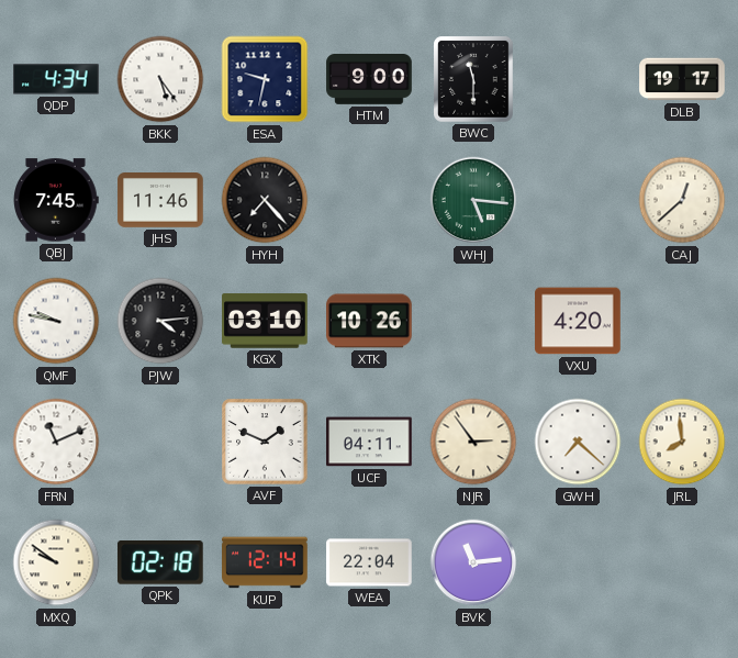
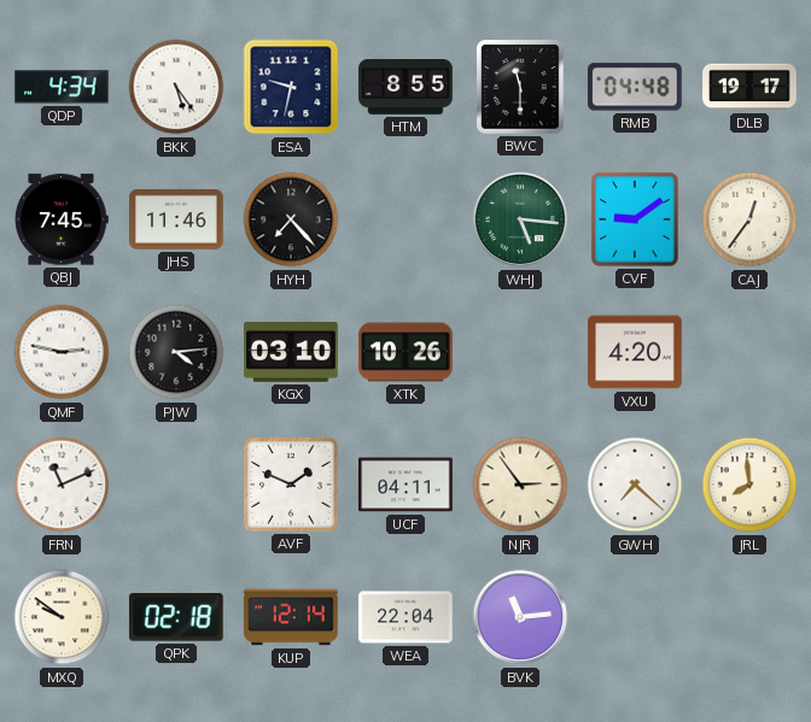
HTM: 9:00 -> 8:55 (405, 87)
RMB: none -> 04:48 (636, 87)
CVF: none -> 9:09 (635, 219)
CAJ: 12:38 -> 12:36 (749, 219)
QMF: 9:47 -> 2:47 (62, 352)
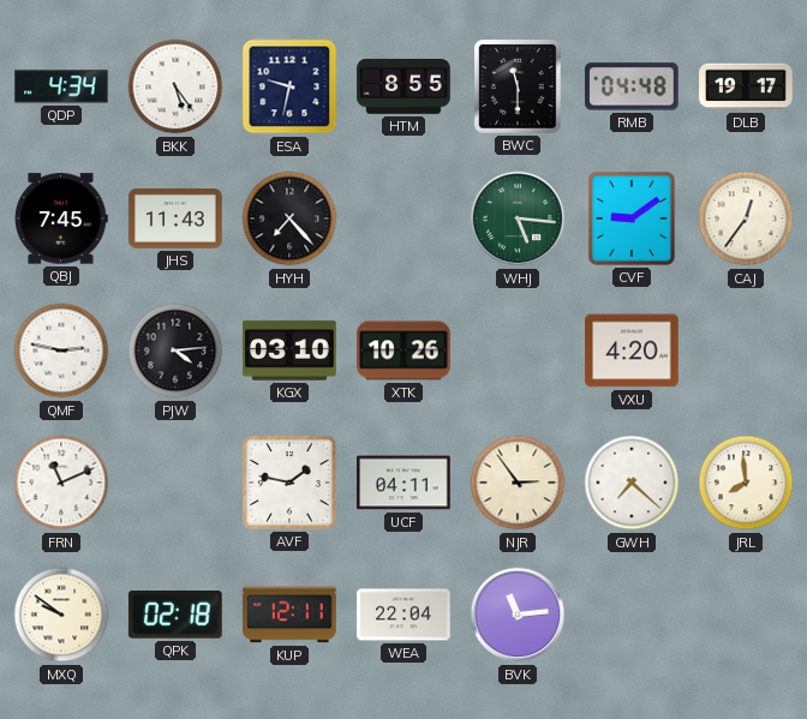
JHS: 11:46 -> 11:43 (175, 220)
AVF: 1:49 -> 1:47 (289, 483)
KUP: 12:14 -> 12:11 (289, 615)
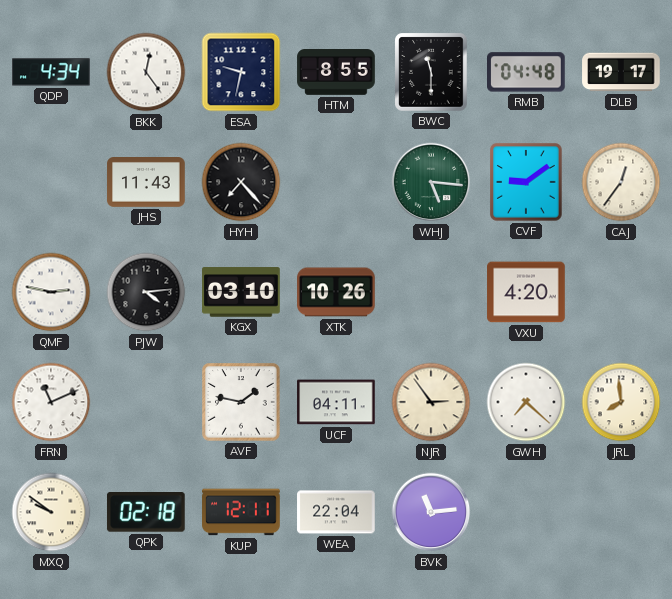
BKK: 5:24 -> 12:24 (146, 72)
QBJ: 7:45 -> none (61, 218)
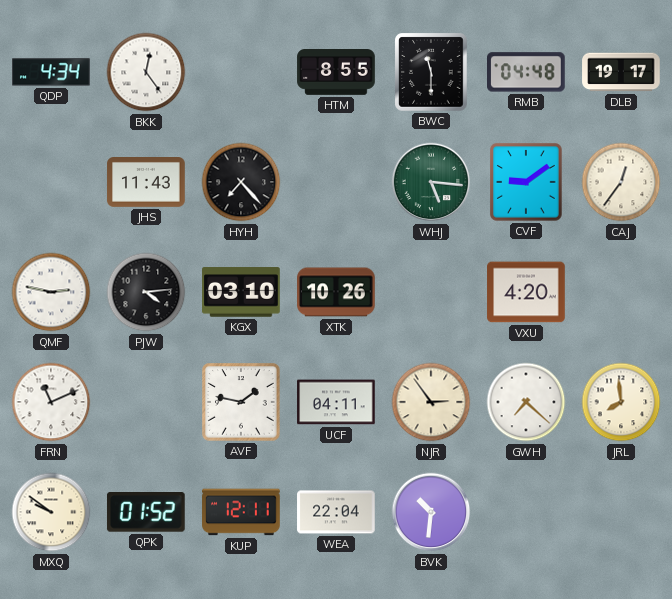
ESA: 9:32 -> none (241, 72)
QPK: 02:18 -> 01:52 (146, 512)
BVK: 11:14 -> 10:31 (431, 512)
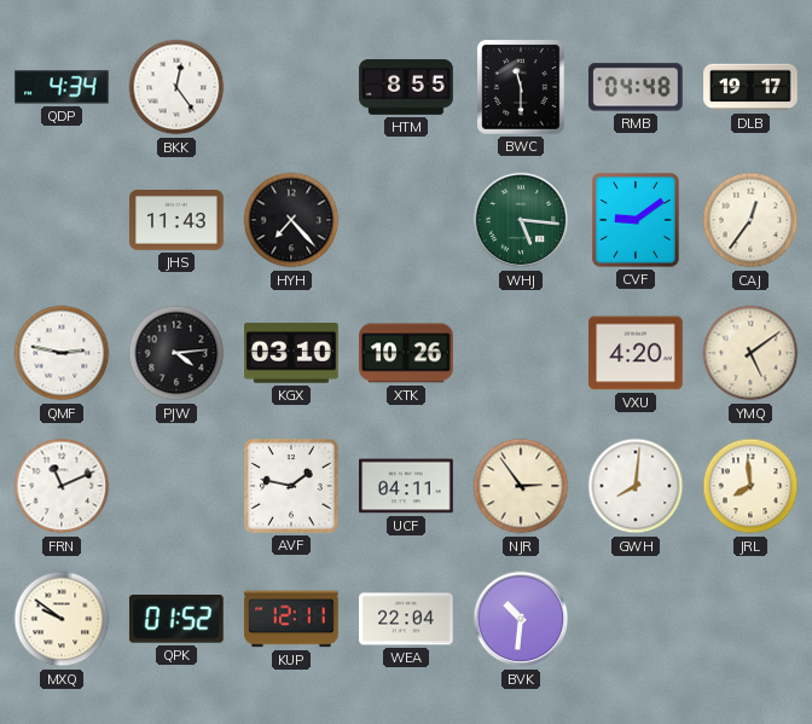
YMQ: none -> 5:09 (750, 353)
GWH: 7:22 -> 8:01 (636, 486)
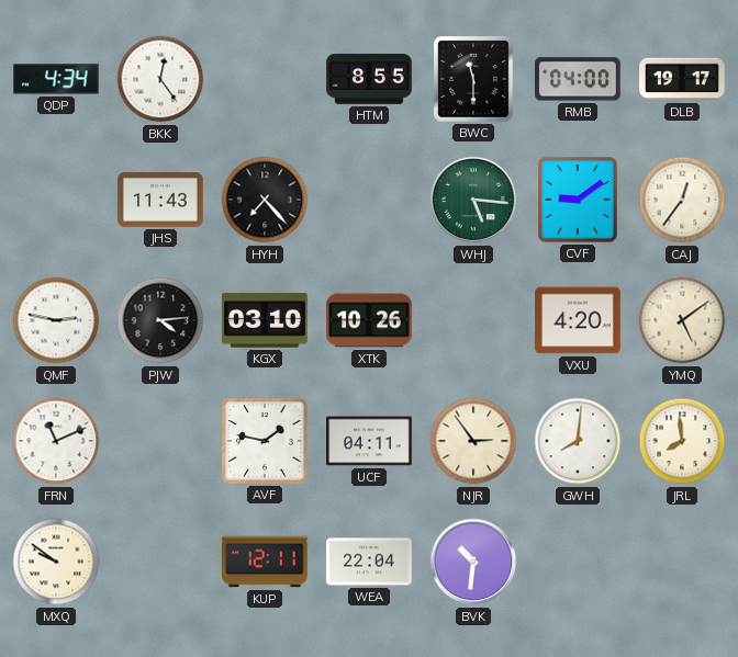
RMB: 04:48 -> 04:00 (579, 79)
QPK: 01:52 -> none (176, 619)
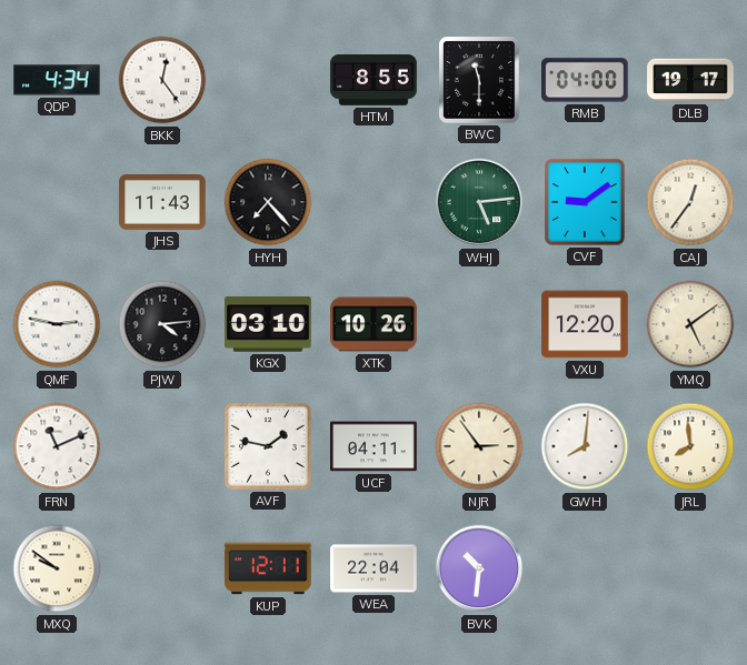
WHJ: 5:16 -> 5:14 (479, 202)
VXU: 4:20 -> 12:20 (585, 324)
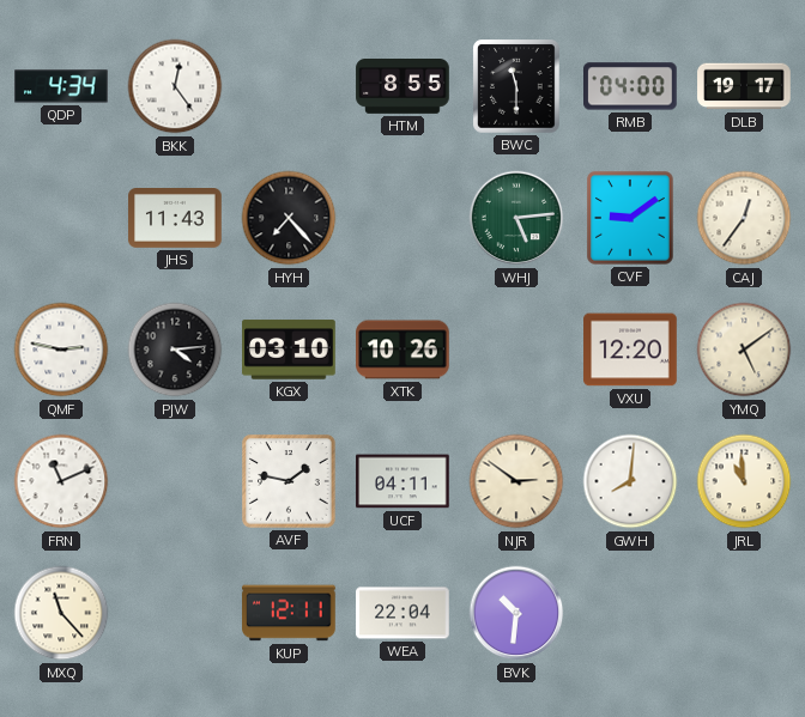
NJR: 2:54 -> 2:51 (516, 481)
JRL: 7:59 -> 10:59 (744, 481)
MXQ: 9:51 -> 11:23 (61, 613)
